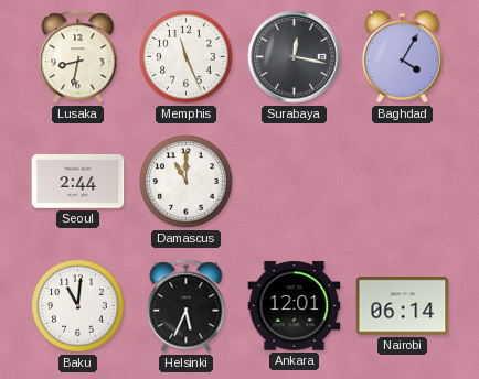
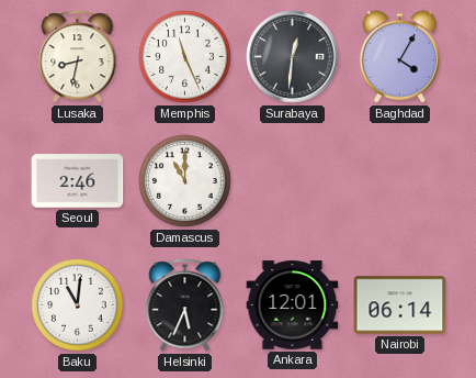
Surabaya: 12:17 -> 12:31 (293, 57)
Seoul: 2:44 -> 2:46 (78, 181)
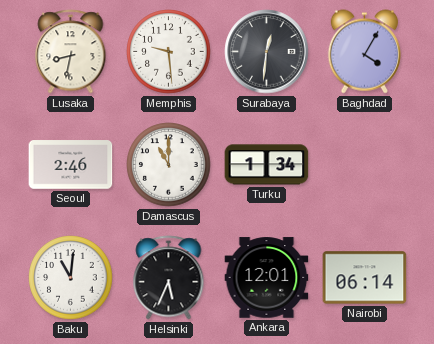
Memphis: 11:26 -> 9:29 (169, 52)
Turku: none -> 1:34 (267, 165)
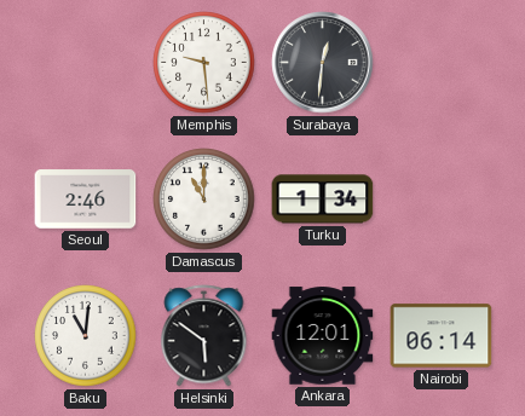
Lusaka: 8:32 -> none (71, 52)
Baghdad: 4:05 -> none (364, 52)
Helsinki: 5:34 -> 5:51 (204, 336)
